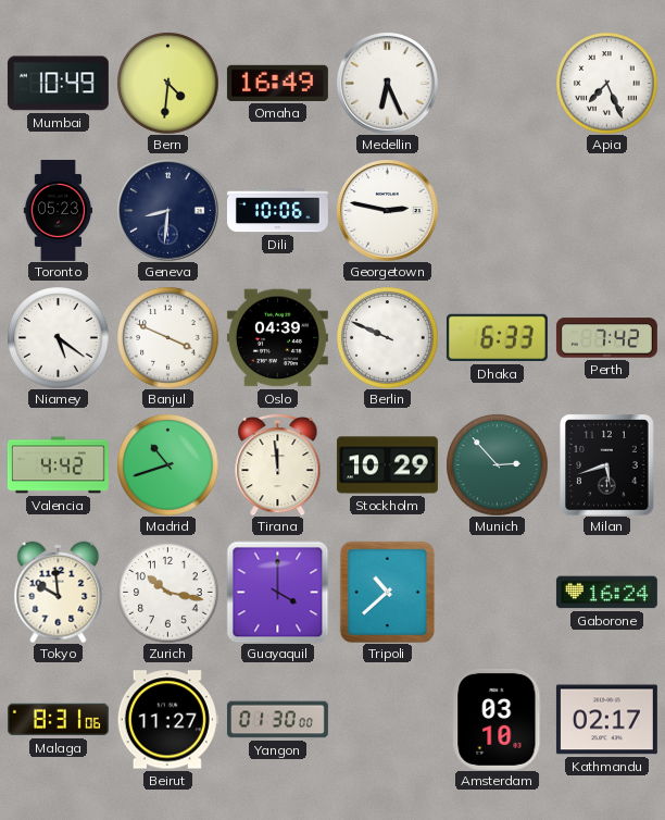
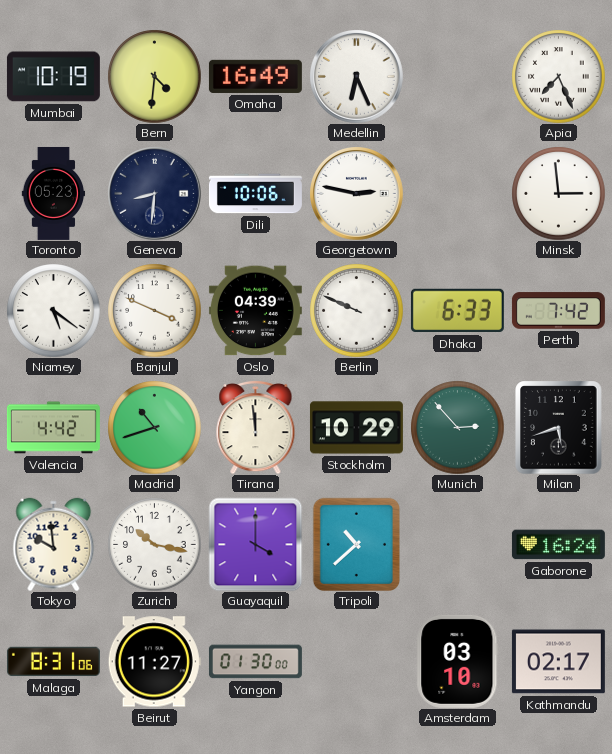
Mumbai: 10:49 -> 10:19 (53, 77)
Minsk: none -> 2:59 (558, 193)
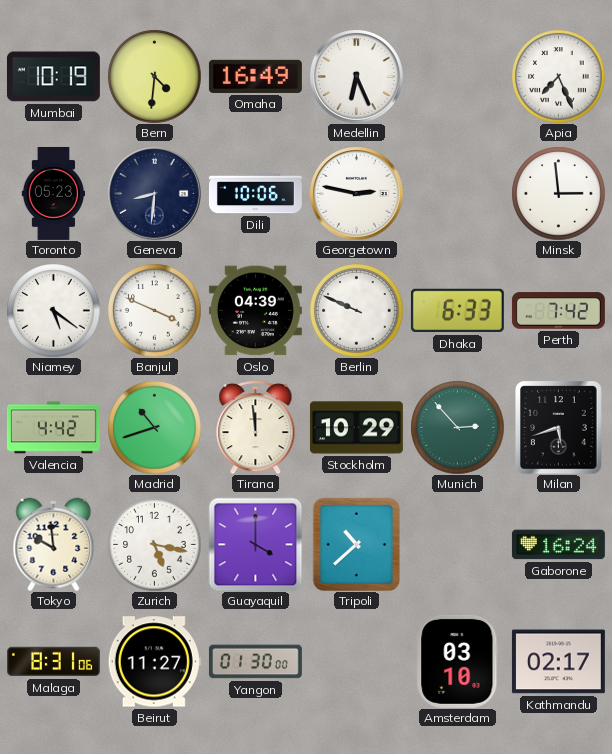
Zurich: 10:17 -> 5:17 (154, 544)
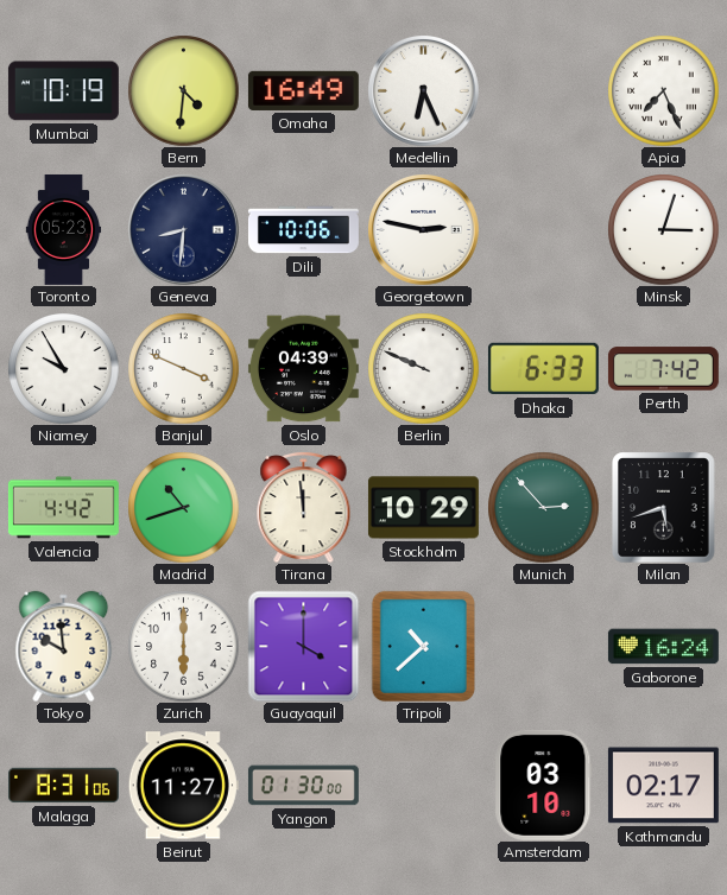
Minsk: 2:59 -> 3:03 (663, 229)
Niamey: 5:21 -> 9:55 (63, 368)
Zurich: 5:17 -> 6:00 (183, 646)
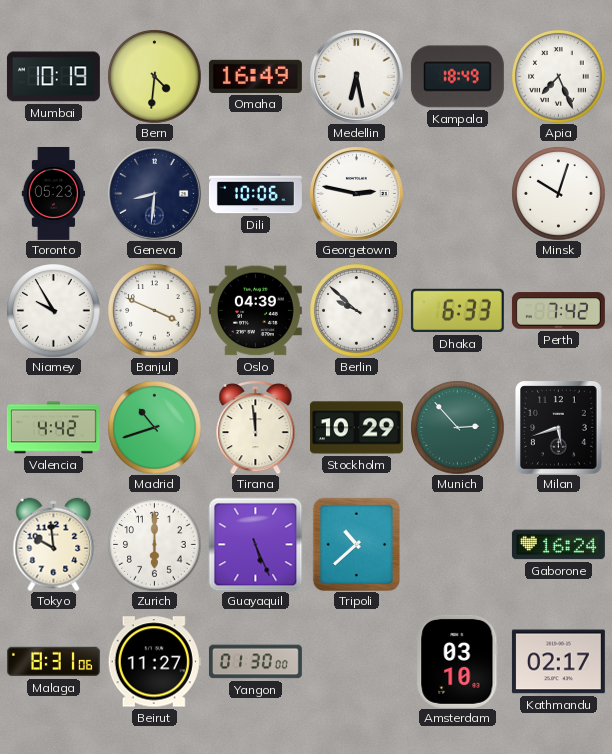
Medellin: 6:26 -> 6:28 (357, 77)
Kampala: none -> 18:49 (457, 77)
Minsk: 3:03 -> 10:03 (558, 193)
Berlin: 9:49 -> 9:52 (356, 310)
Guayaquil: 4:00 -> 5:26 (255, 544)
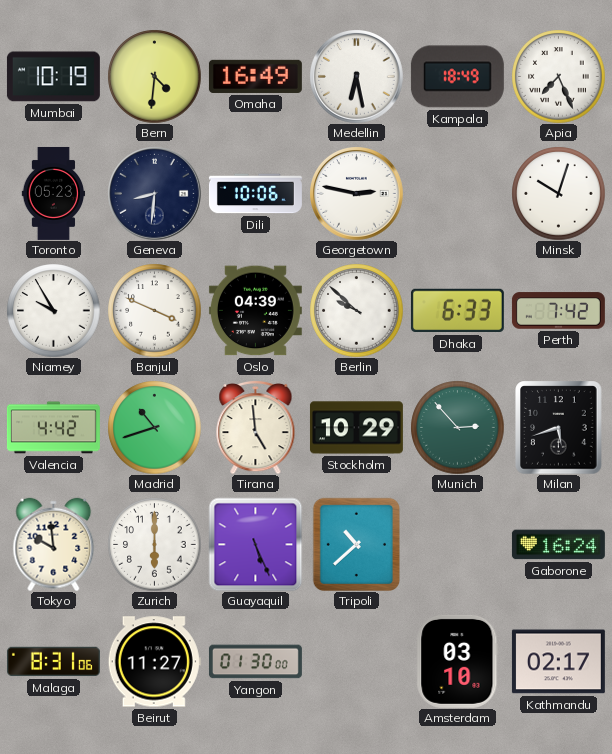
Tirana: 11:59 -> 4:59 (256, 427)
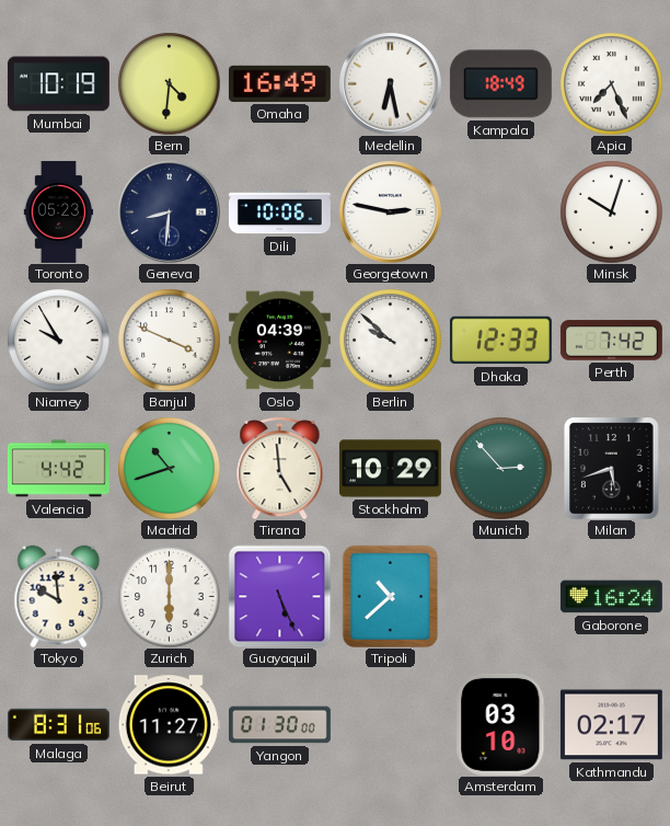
Dhaka: 6:33 -> 12:33 (500, 341)
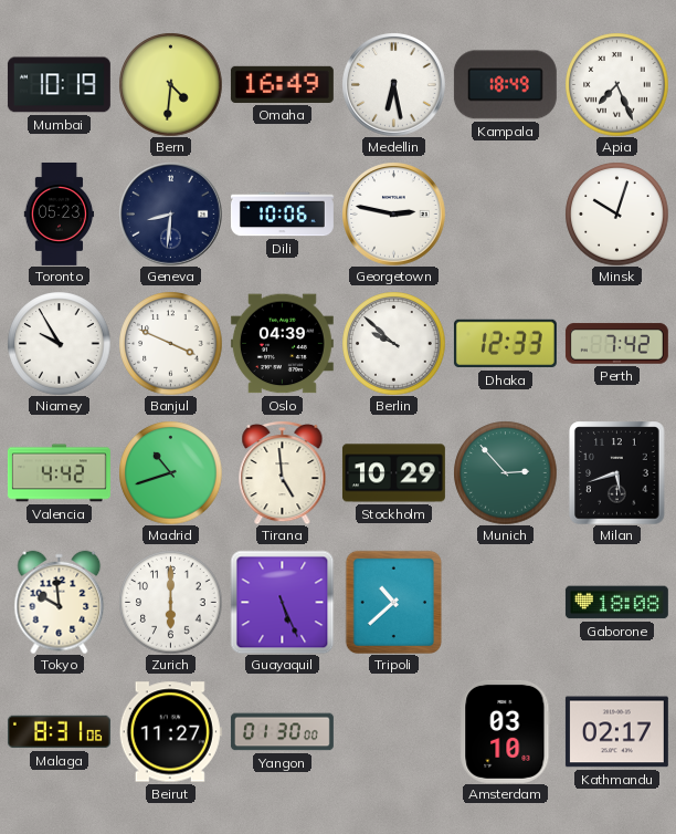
Gaborone: 16:24 -> 18:08 (616, 603)
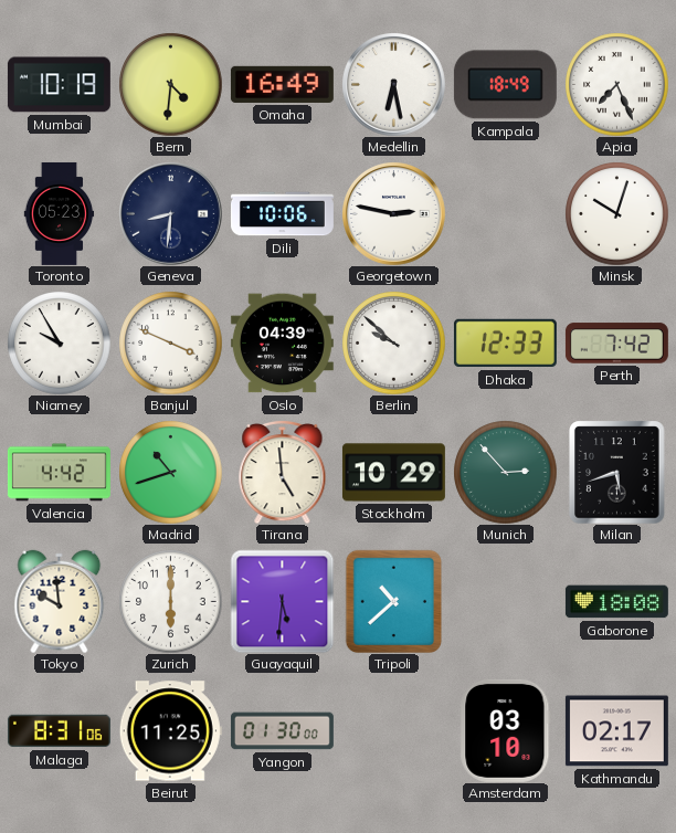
Guayaquil: 5:26 -> 5:31 (282, 601)
Beirut: 11:27 -> 11:25 (170, 731)
